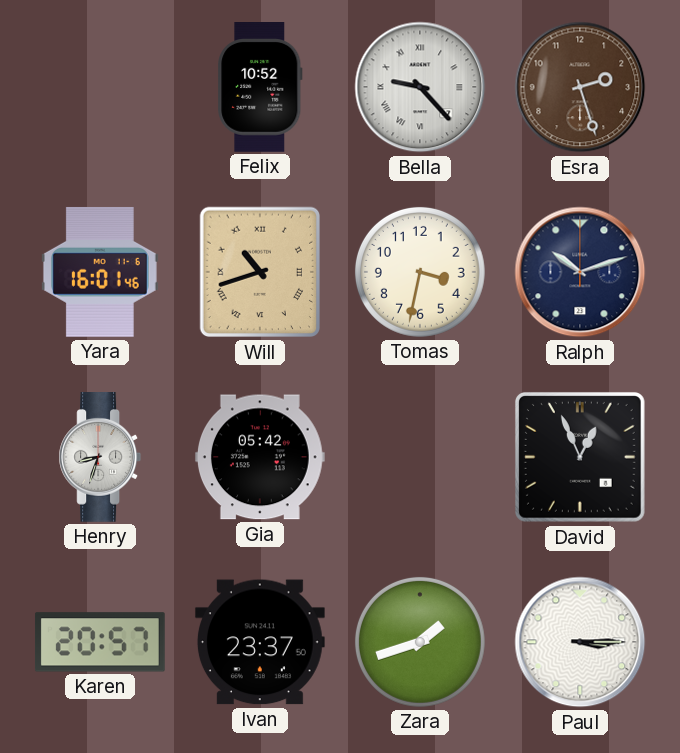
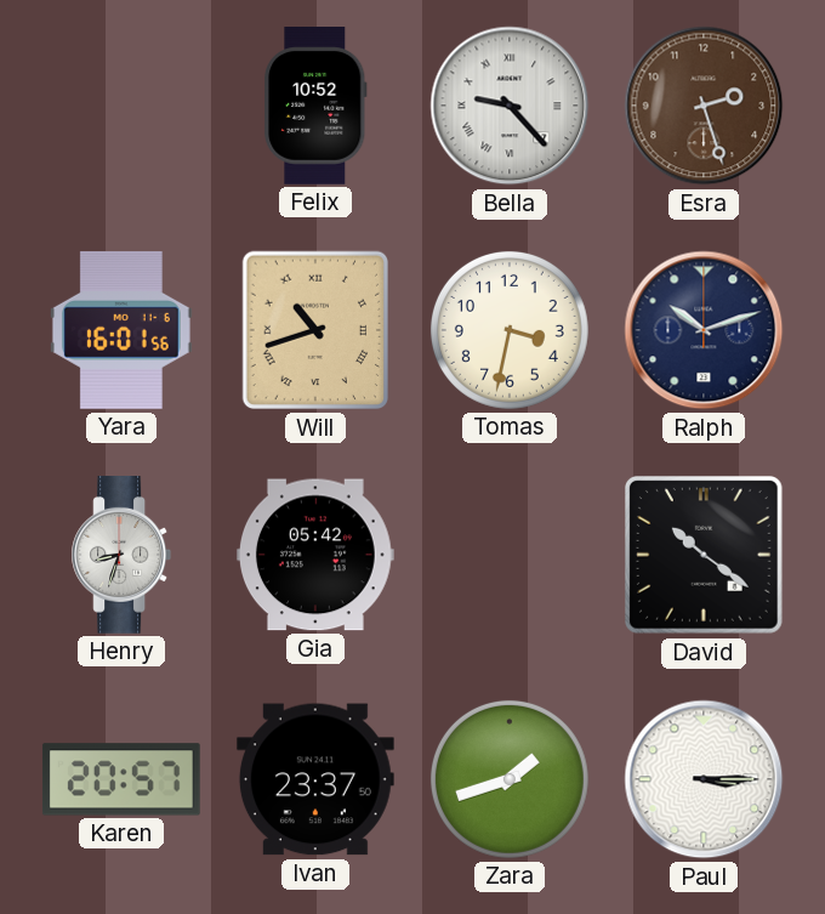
Yara: 16:01:46 -> 16:01:56 (121, 330)
David: 12:56 -> 10:21 (704, 555)
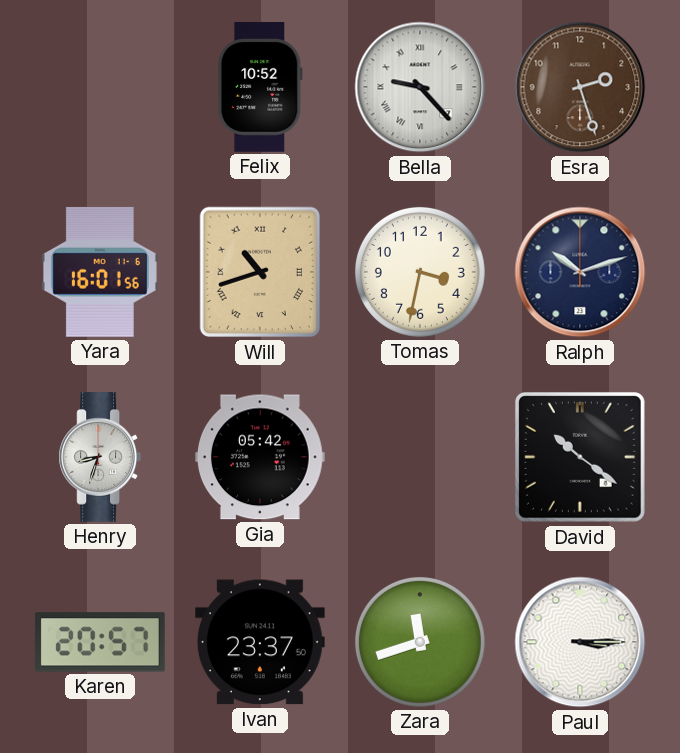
Zara: 1:42 -> 11:42 (420, 642)
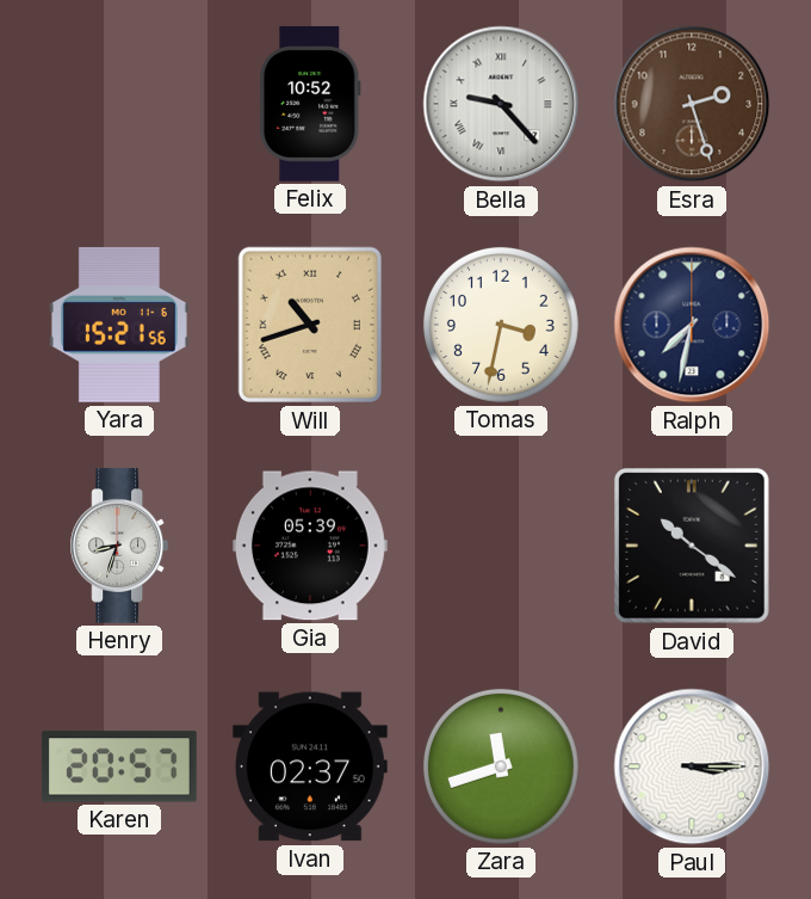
Yara: 16:01 -> 15:21 (119, 325)
Ralph: 10:12 -> 7:32 (692, 325)
Gia: 05:42 -> 05:39 (310, 546)
Ivan: 23:37 -> 02:37 (310, 766)
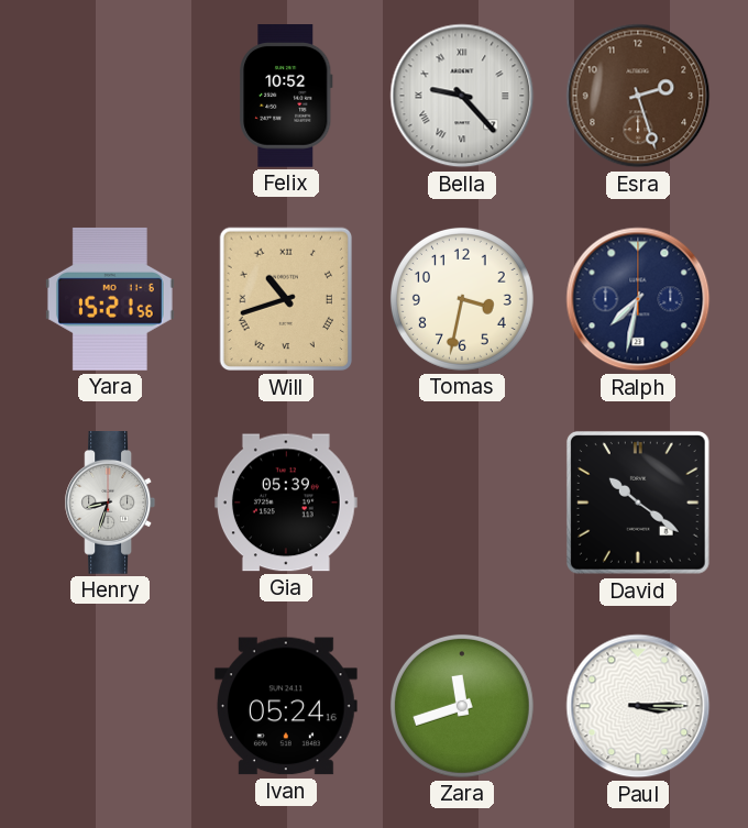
Karen: 20:57 -> none (119, 766)
Ivan: 02:37 -> 05:24 (286, 706)
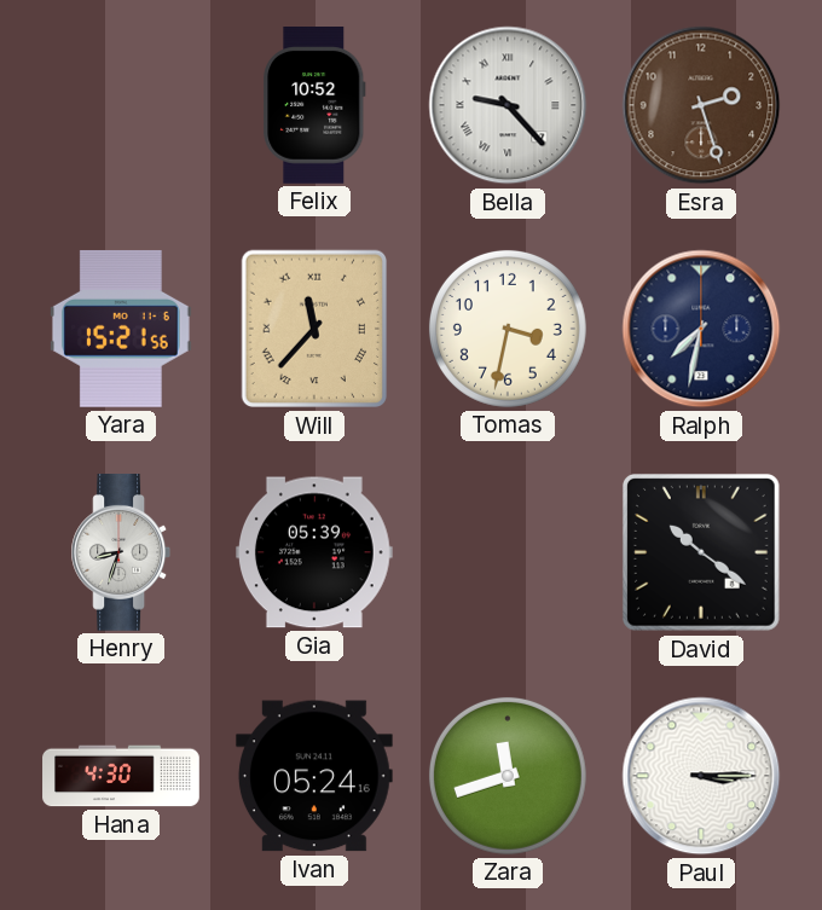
Will: 10:42 -> 11:37 (313, 329)
Hana: none -> 4:30 (121, 776)
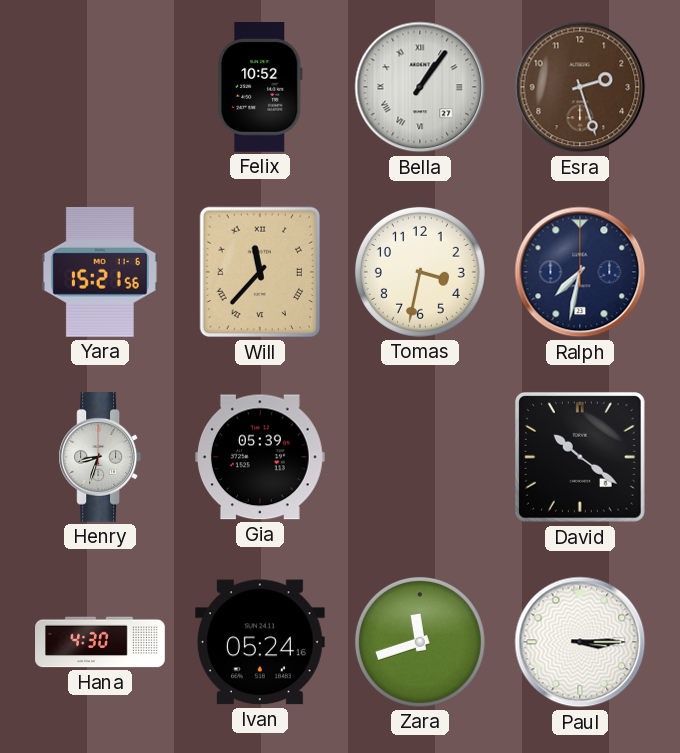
Bella: 9:23 -> 1:06 (420, 87)
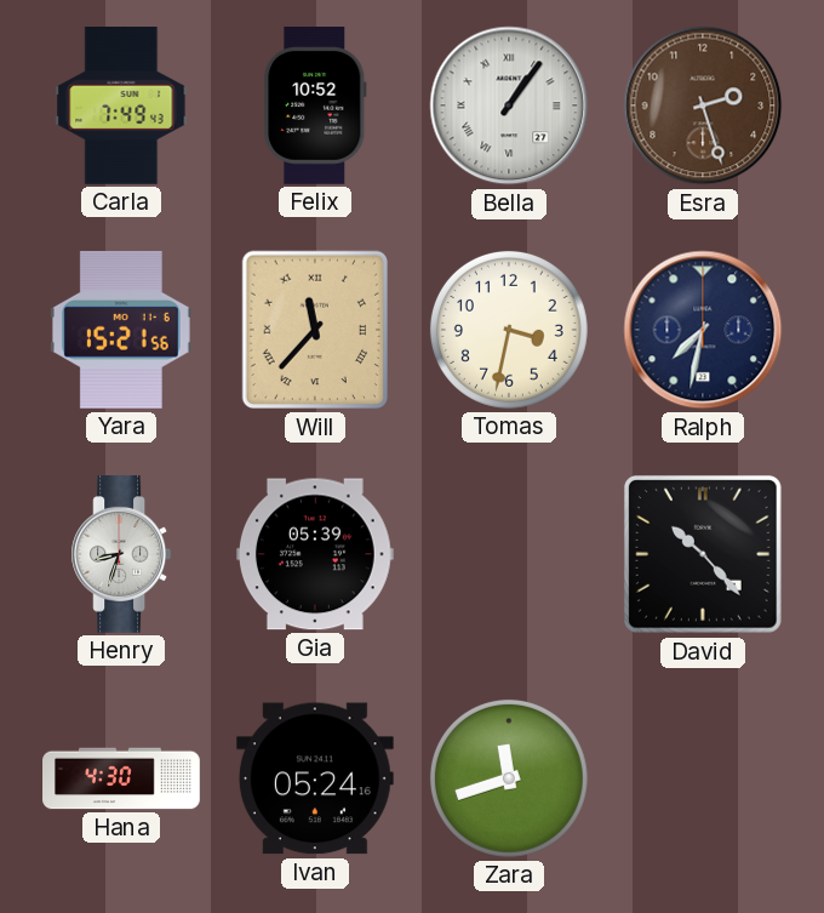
Carla: none -> 7:49 (121, 107)
David: 10:21 -> 10:23 (703, 554)
Paul: 3:15 -> none (580, 642)
